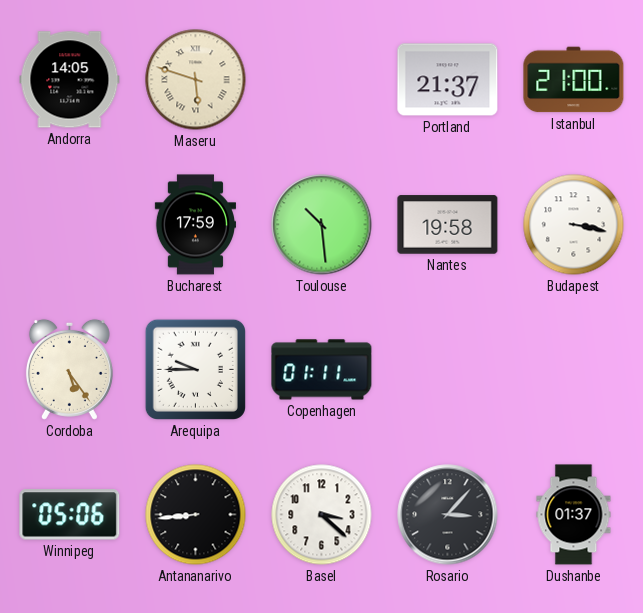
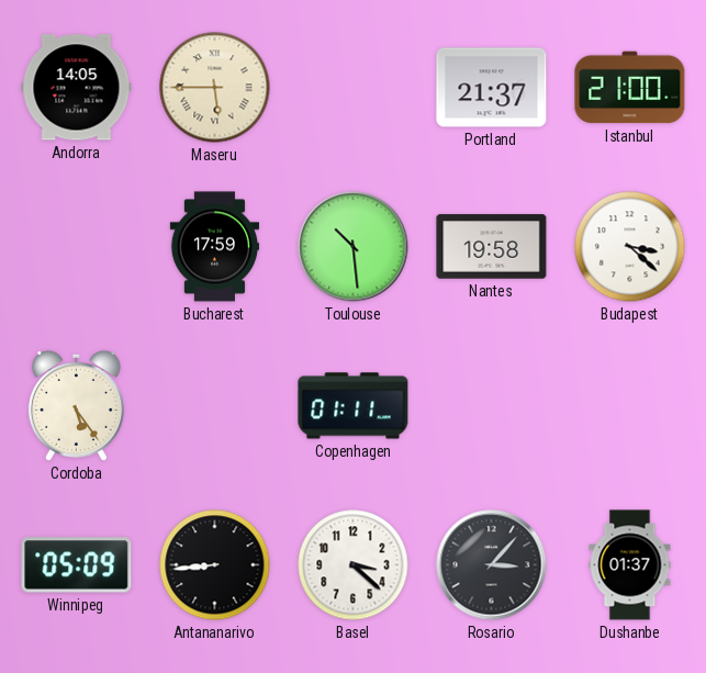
Maseru: 5:48 -> 5:45 (215, 88)
Budapest: 3:17 -> 3:22 (630, 247)
Arequipa: 9:45 -> none (195, 369)
Winnipeg: 05:06 -> 05:09 (77, 565)
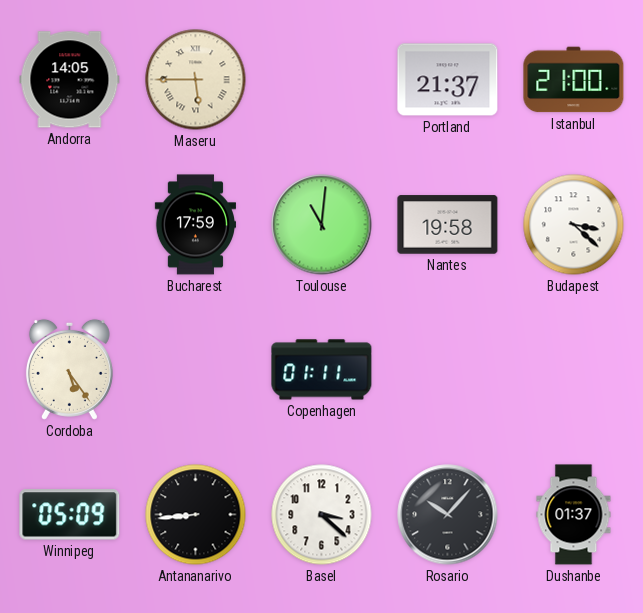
Toulouse: 10:29 -> 11:01 (322, 225)
Rosario: 3:07 -> 10:07 (448, 515)
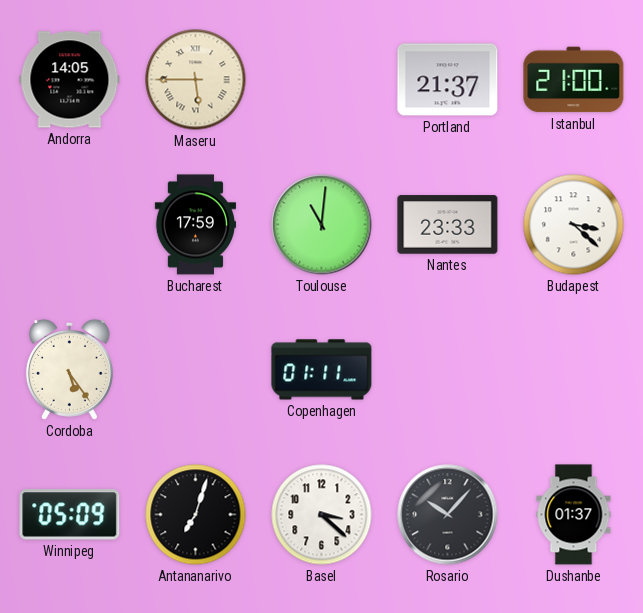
Nantes: 19:58 -> 23:33 (448, 225)
Antananarivo: 8:44 -> 7:03 (196, 515)
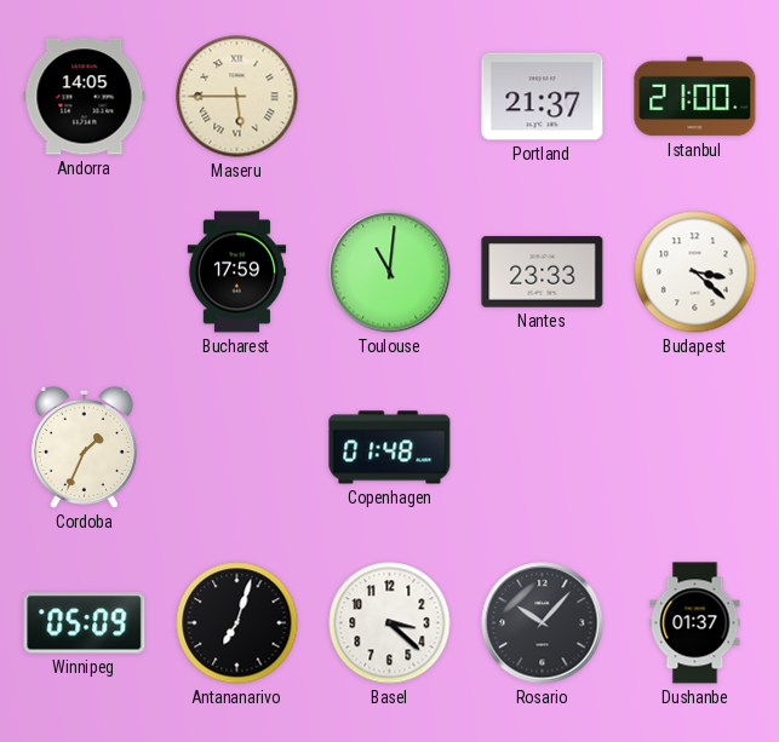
Cordoba: 5:24 -> 1:34 (84, 447)
Copenhagen: 01:11 -> 01:48 (390, 448)
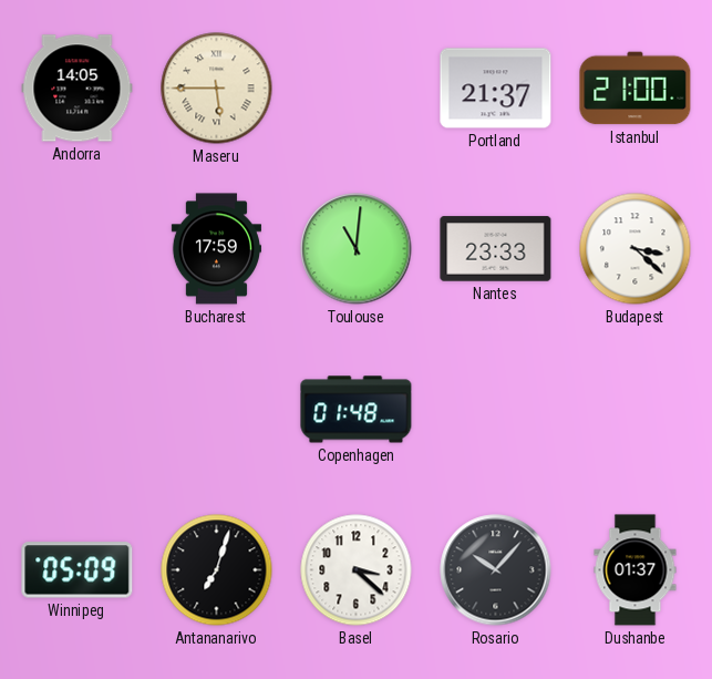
Cordoba: 1:34 -> none (84, 447)
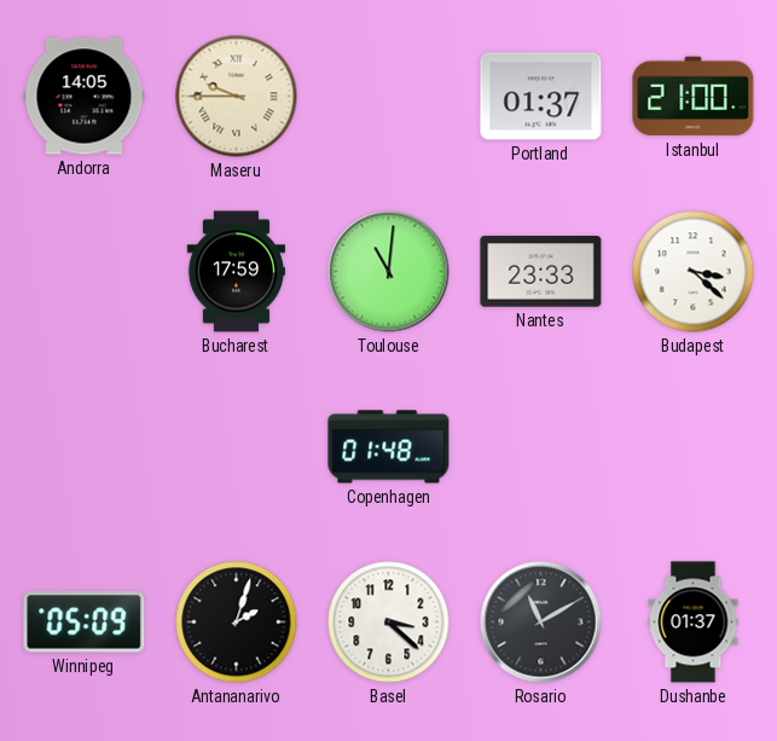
Maseru: 5:45 -> 9:45 (237, 97)
Portland: 21:37 -> 01:37 (541, 97)
Antananarivo: 7:03 -> 2:03 (237, 623)
Rosario: 10:07 -> 11:10 (541, 623)
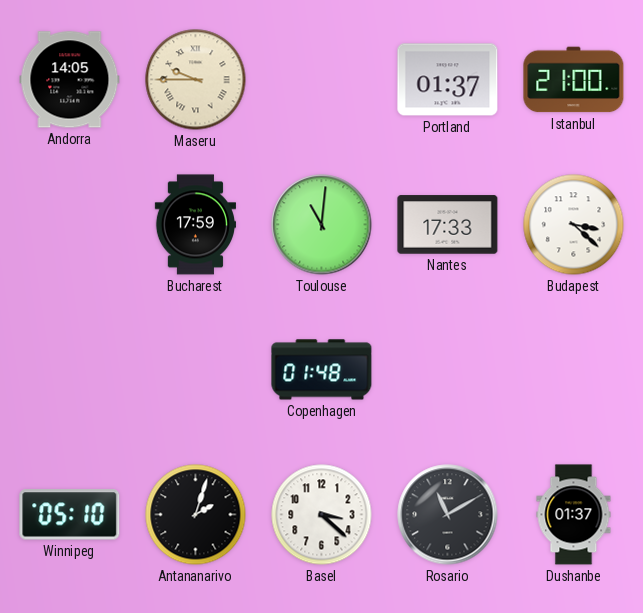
Nantes: 23:33 -> 17:33 (448, 225)
Winnipeg: 05:09 -> 05:10 (70, 515)
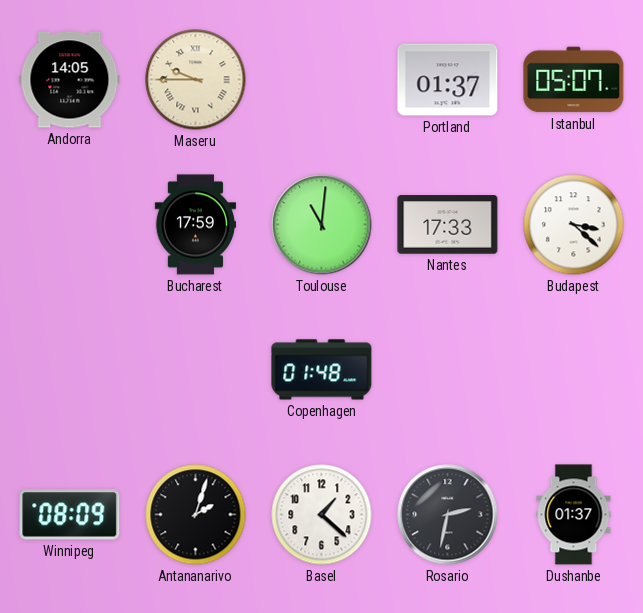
Istanbul: 21:00 -> 05:07 (574, 80)
Winnipeg: 05:10 -> 08:09 (70, 515)
Basel: 3:22 -> 1:22 (322, 515)
Rosario: 11:10 -> 2:32 (448, 515)
